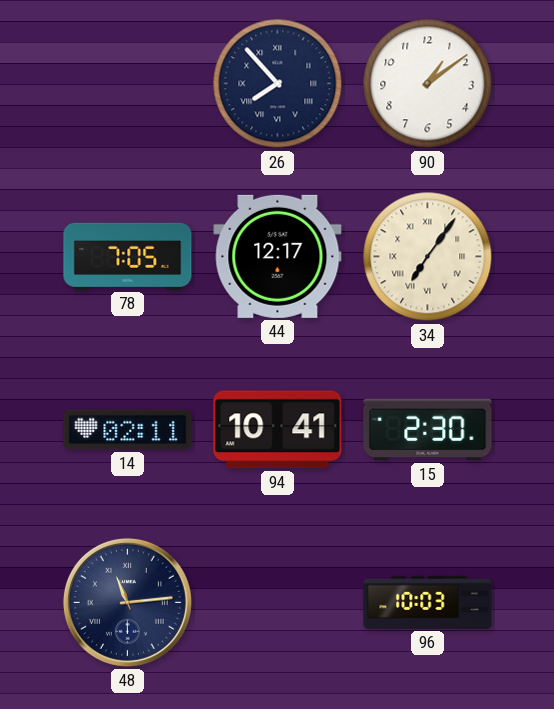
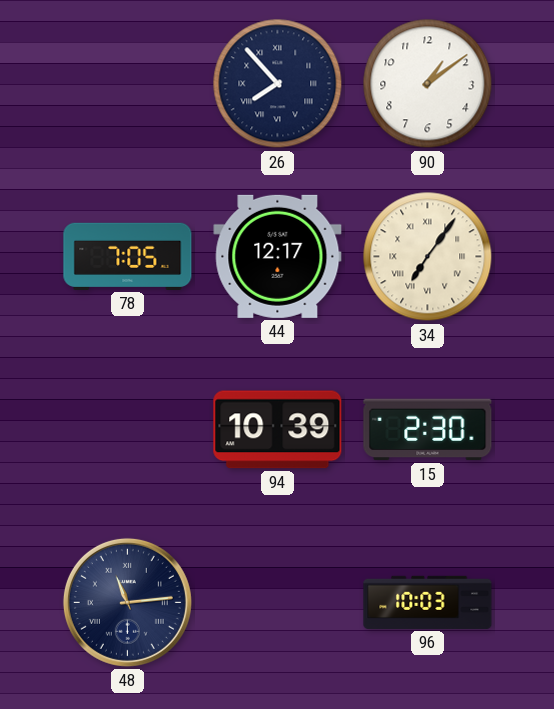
14: 02:11 -> none (128, 430)
94: 10:41 -> 10:39 (278, 430)
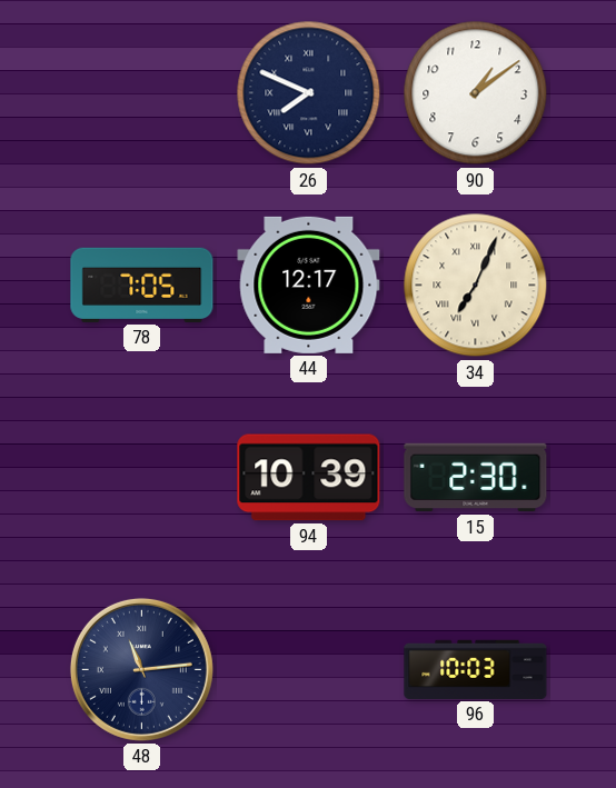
26: 7:53 -> 7:49 (309, 93)
34: 7:06 -> 7:04 (476, 286)
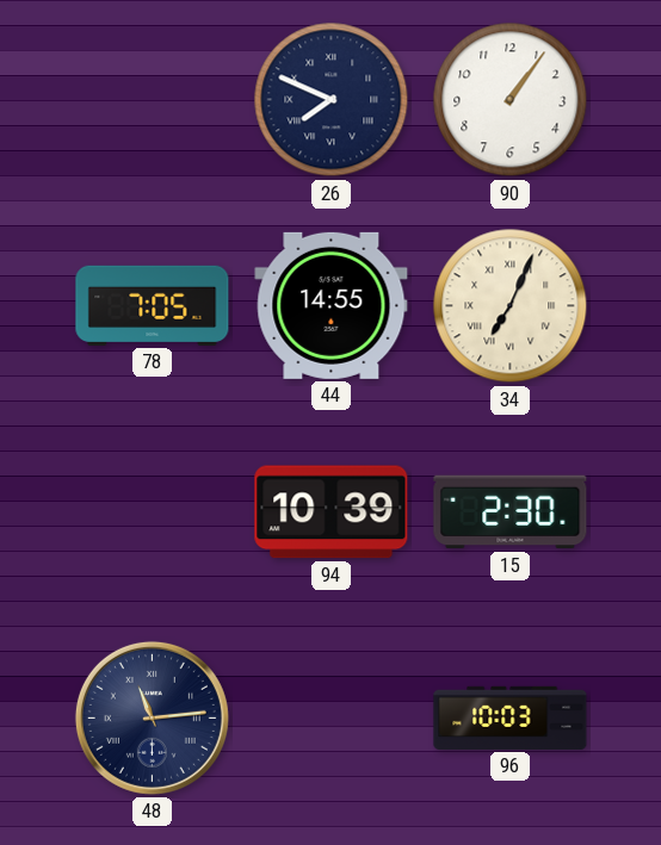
90: 1:09 -> 1:06 (511, 100)
44: 12:17 -> 14:55 (332, 305)
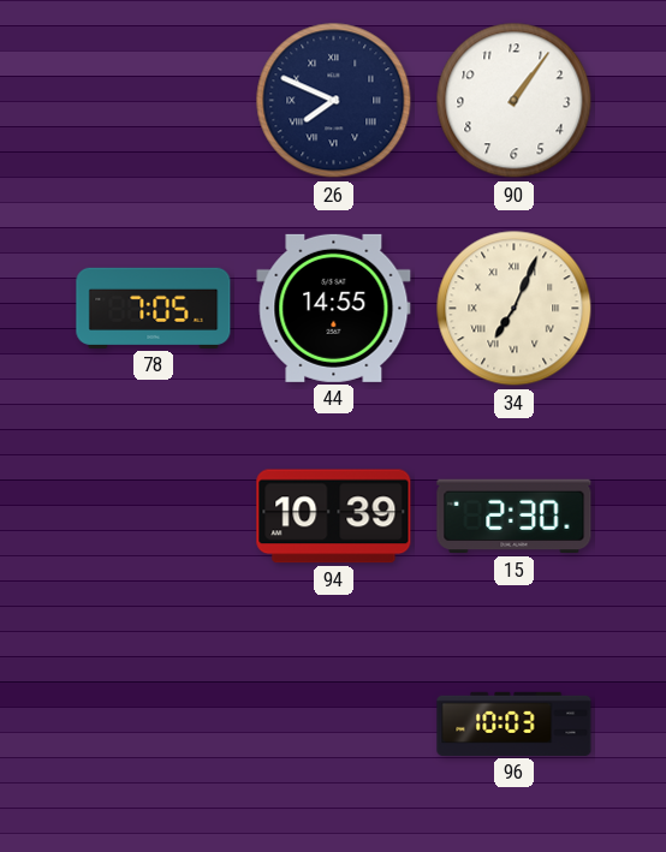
48: 11:14 -> none (152, 717)
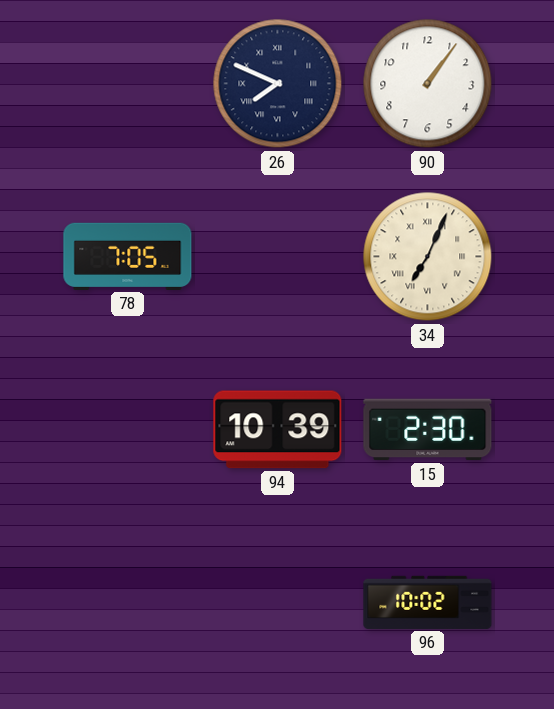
44: 14:55 -> none (334, 308)
96: 10:03 -> 10:02 (428, 602)
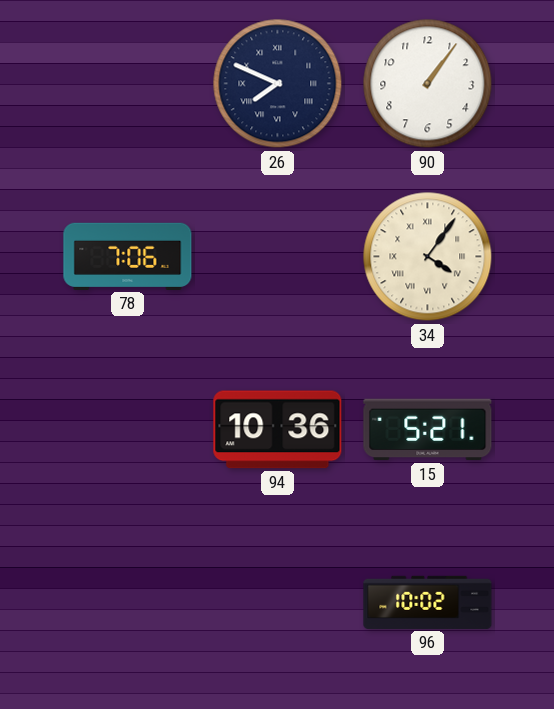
78: 7:05 -> 7:06 (128, 256)
34: 7:04 -> 4:06 (428, 257)
94: 10:39 -> 10:36 (278, 430)
15: 2:30 -> 5:21 (428, 430)
